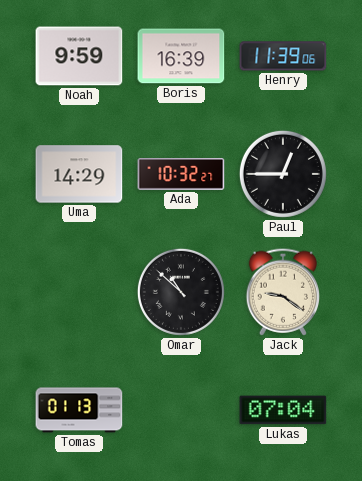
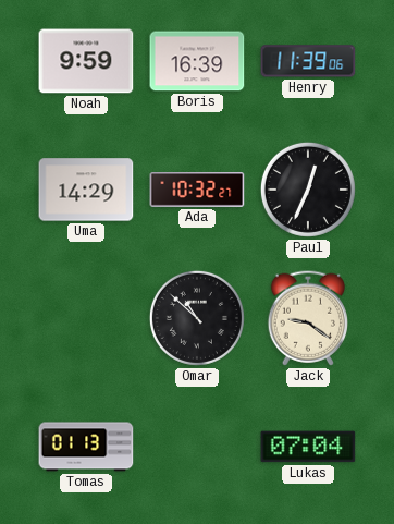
Paul: 12:45 -> 12:34 (308, 190)
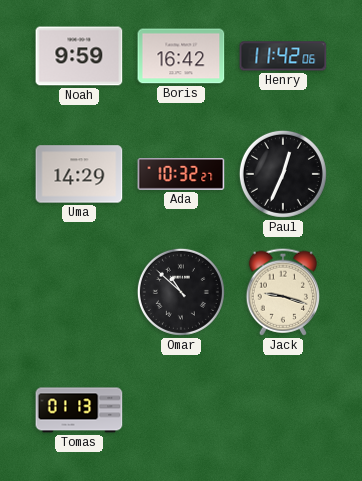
Boris: 16:39 -> 16:42 (181, 56)
Henry: 11:39 -> 11:42 (283, 56)
Jack: 9:21 -> 9:18 (282, 292)
Lukas: 07:04 -> none (308, 447)
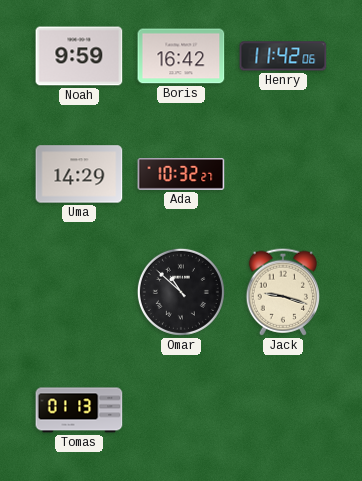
Paul: 12:34 -> none (283, 174)
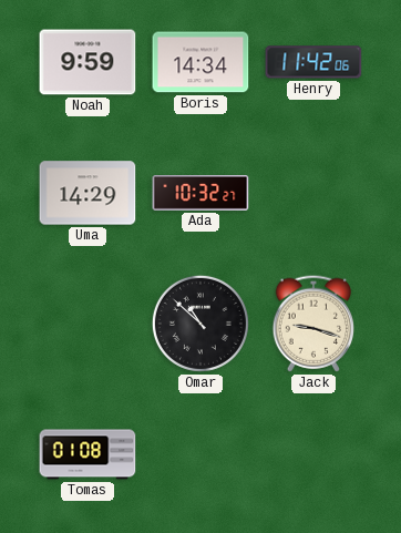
Boris: 16:42 -> 14:34 (200, 62)
Tomas: 01:13 -> 01:08 (88, 454)
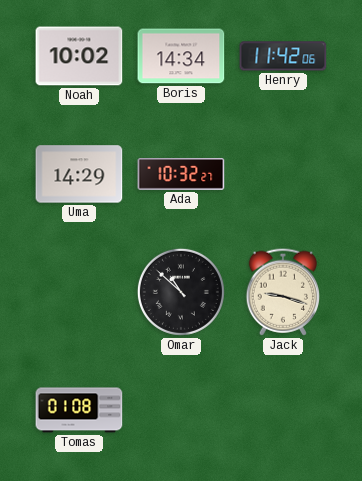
Noah: 9:59 -> 10:02 (79, 56)
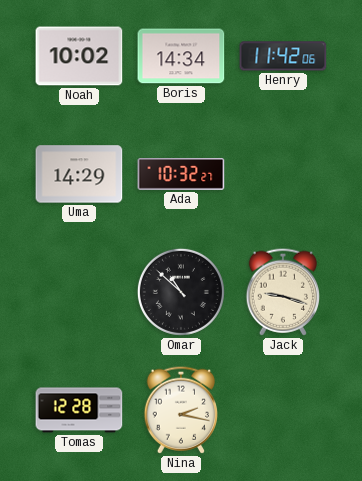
Tomas: 01:08 -> 12:28 (79, 410)
Nina: none -> 2:17 (180, 410)
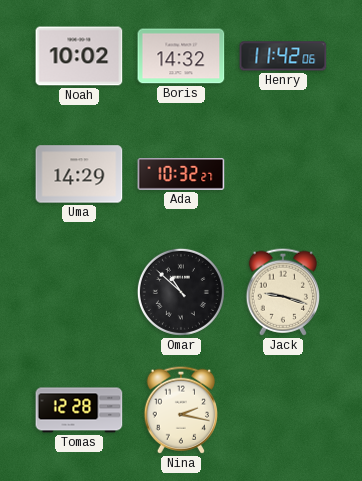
Boris: 14:34 -> 14:32 (181, 56)
